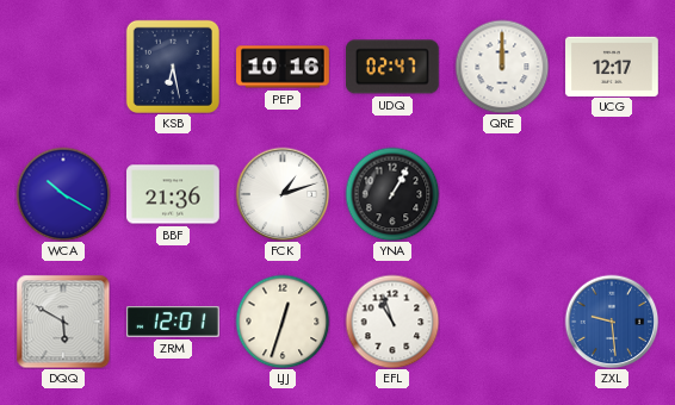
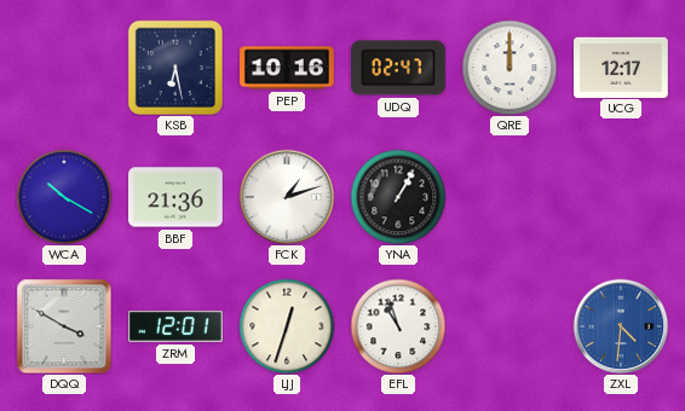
DQQ: 5:50 -> 3:50 (64, 326)
ZXL: 9:29 -> 4:31 (621, 326)
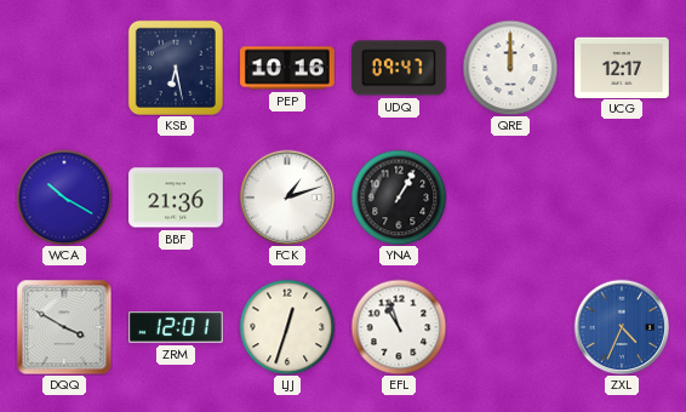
UDQ: 02:47 -> 09:47 (400, 68)
ZXL: 4:31 -> 4:34 (622, 327)
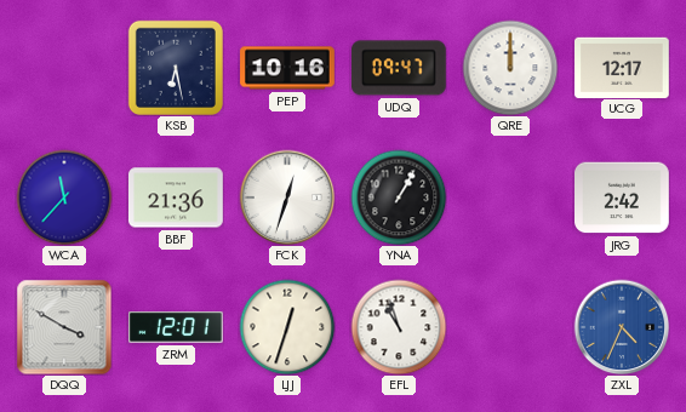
WCA: 10:20 -> 11:37 (64, 198)
FCK: 1:12 -> 12:33 (287, 198)
JRG: none -> 2:42 (622, 198)
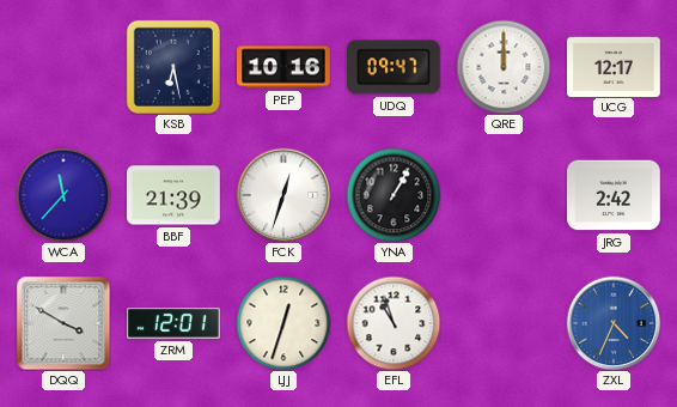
BBF: 21:36 -> 21:39 (173, 195)
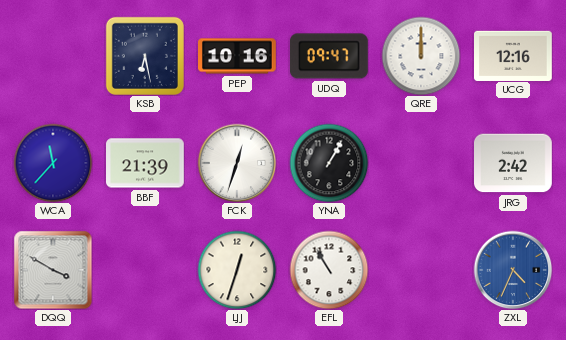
UCG: 12:17 -> 12:16 (513, 55)
ZRM: 12:01 -> none (175, 323)
EFL: 10:57 -> 10:55 (329, 270)
